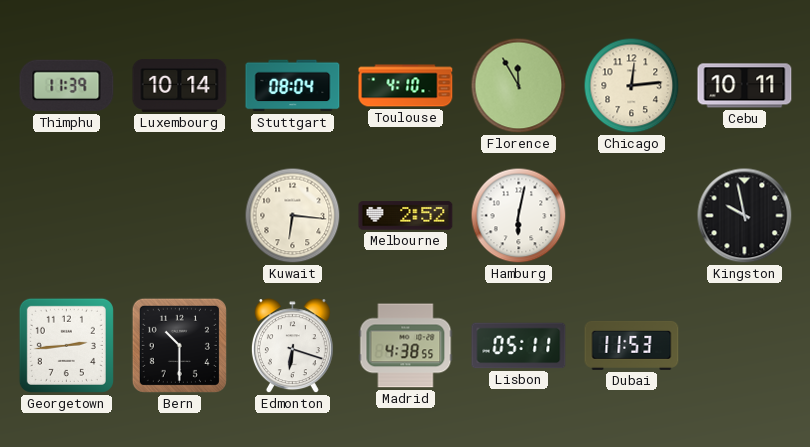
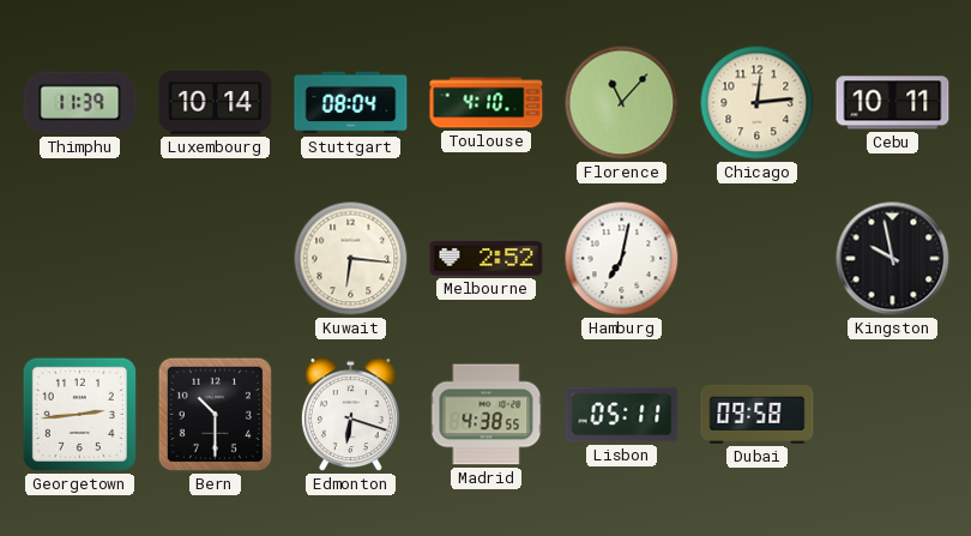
Florence: 11:55 -> 11:07 (622, 103)
Hamburg: 6:02 -> 7:02 (622, 259)
Dubai: 11:53 -> 09:58 (758, 414)
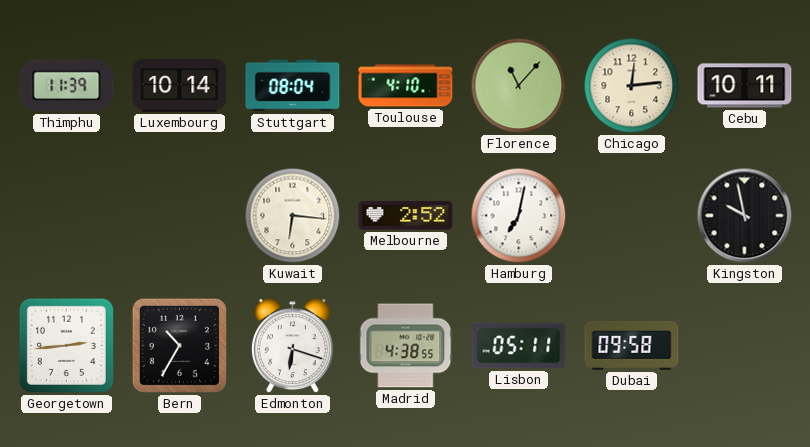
Bern: 10:30 -> 10:35 (179, 345)
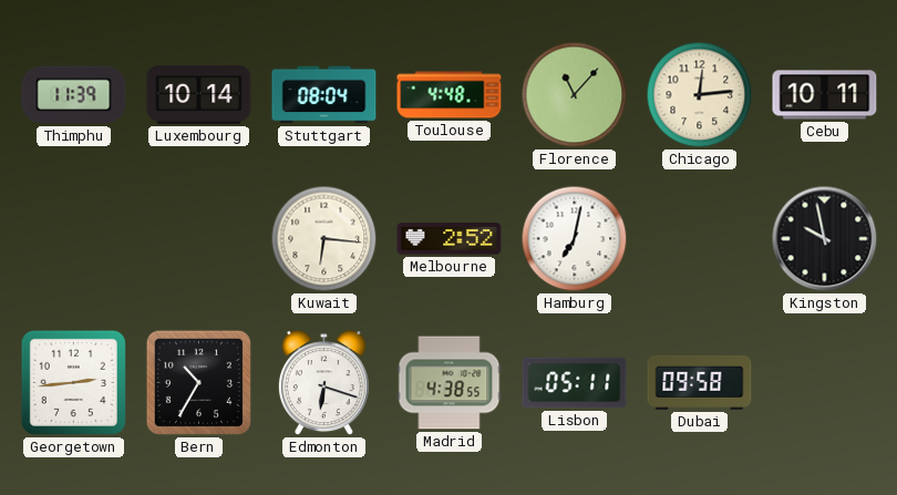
Toulouse: 4:10 -> 4:48 (450, 95)
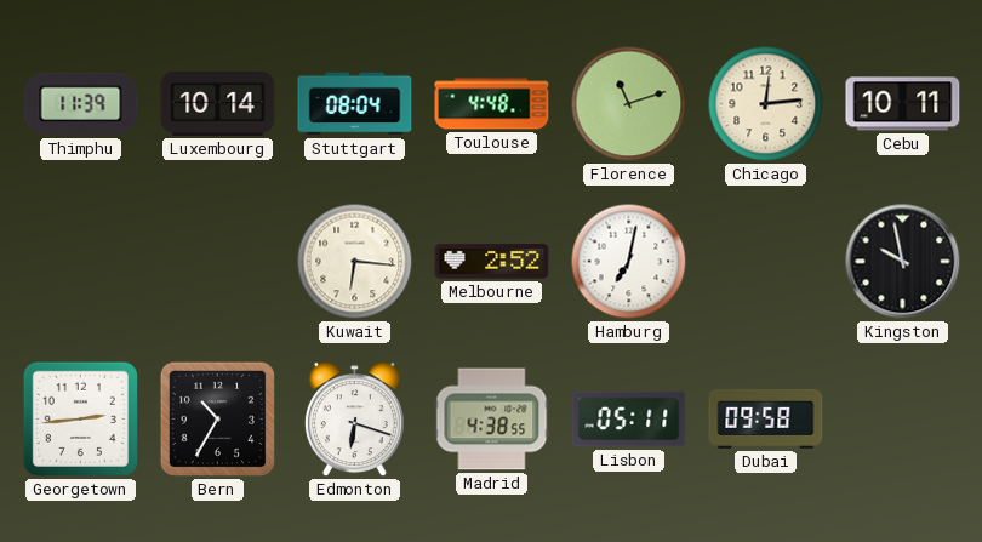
Florence: 11:07 -> 11:12 (629, 104)
